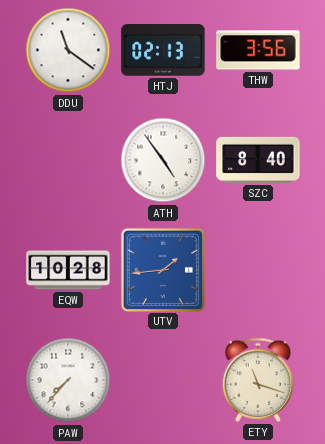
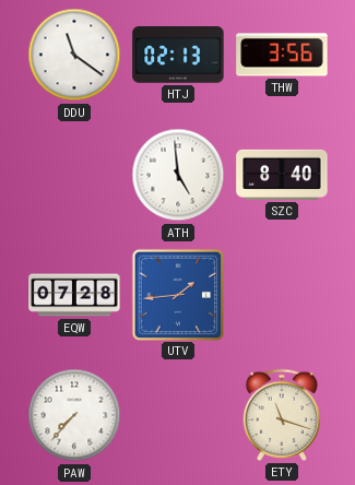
ATH: 4:54 -> 4:59 (178, 175)
EQW: 10:28 -> 07:28 (74, 295)
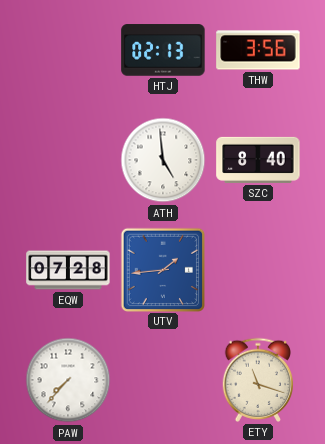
DDU: 11:21 -> none (74, 55)
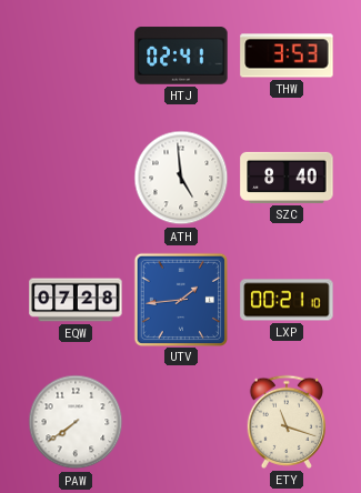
HTJ: 02:13 -> 02:41 (181, 56)
THW: 3:56 -> 3:53 (287, 56)
LXP: none -> 00:21 (287, 300)
PAW: 7:37 -> 7:39 (76, 422)
